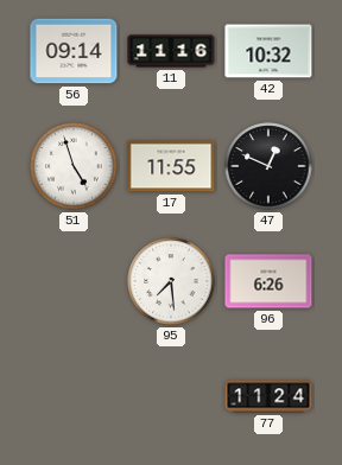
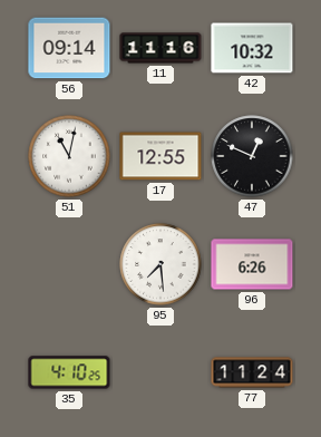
51: 4:57 -> 11:02 (69, 156)
17: 11:55 -> 12:55 (160, 156)
35: none -> 4:10 (69, 372)
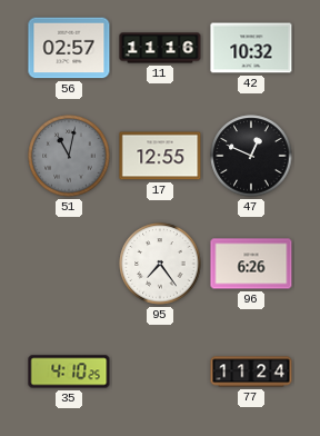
56: 09:14 -> 02:57 (69, 48)
51 dial: white -> grey (69, 156)
95: 7:29 -> 7:24 (160, 264)
